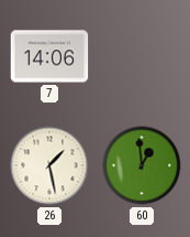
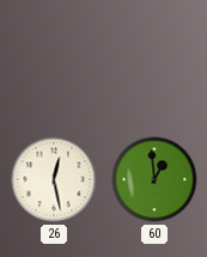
7: 14:06 -> none (49, 56)
26: 1:28 -> 12:28 (54, 179)
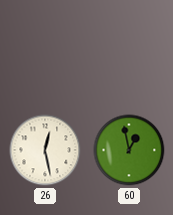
60: 12:59 -> 12:58 (129, 150)
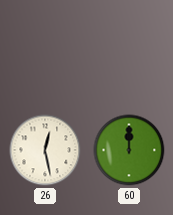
60: 12:58 -> 12:00 (129, 150)
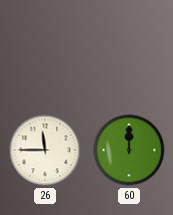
26: 12:28 -> 11:45 (45, 150)
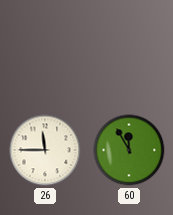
60: 12:00 -> 11:55 (129, 150)
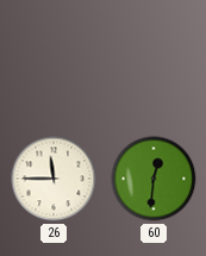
60: 11:55 -> 12:31 (154, 179)
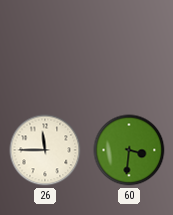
60: 12:31 -> 3:31 (129, 150)
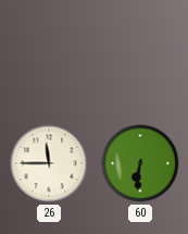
60: 3:31 -> 6:31 (140, 163)
